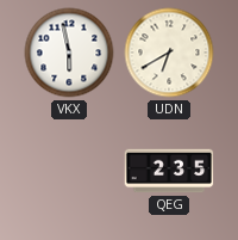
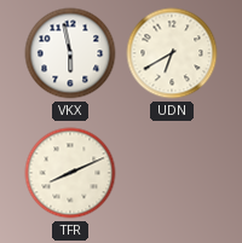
TFR: none -> 8:11 (70, 173)
QEG: 2:35 -> none (169, 171)
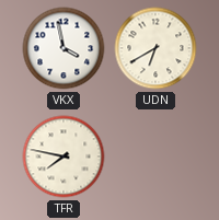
VKX: 5:58 -> 3:58 (64, 48)
TFR: 8:11 -> 7:47 (64, 157)
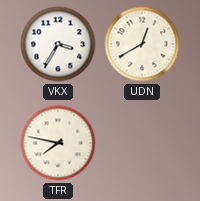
VKX: 3:58 -> 3:35 (58, 44)
UDN: 6:40 -> 12:40 (142, 44)
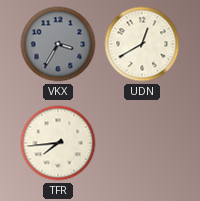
VKX dial: white -> grey (58, 44)
TFR: 7:47 -> 7:44 (58, 143)
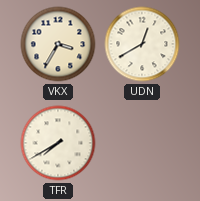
VKX dial: grey -> cream (58, 44)
TFR: 7:44 -> 7:40 (58, 143)
